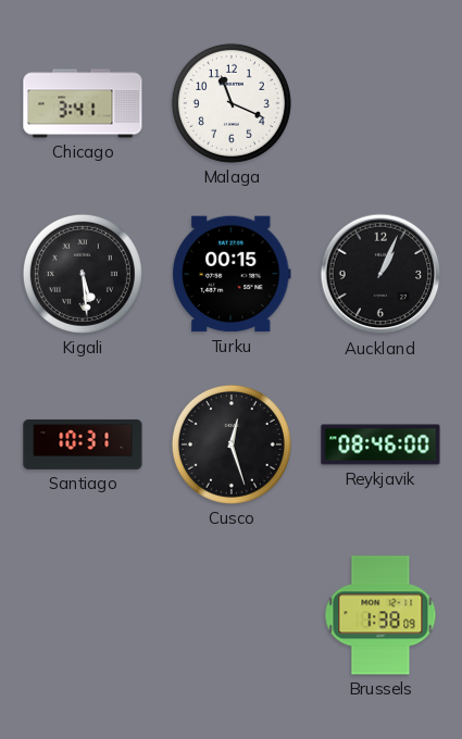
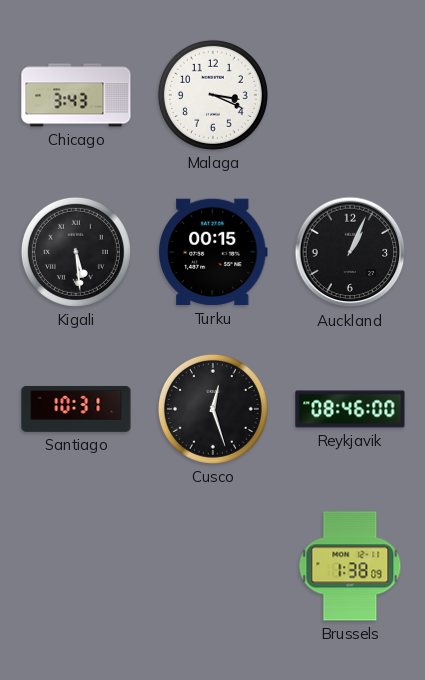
Chicago: 3:41 -> 3:43 (76, 95)
Malaga: 11:19 -> 3:19 (213, 95)
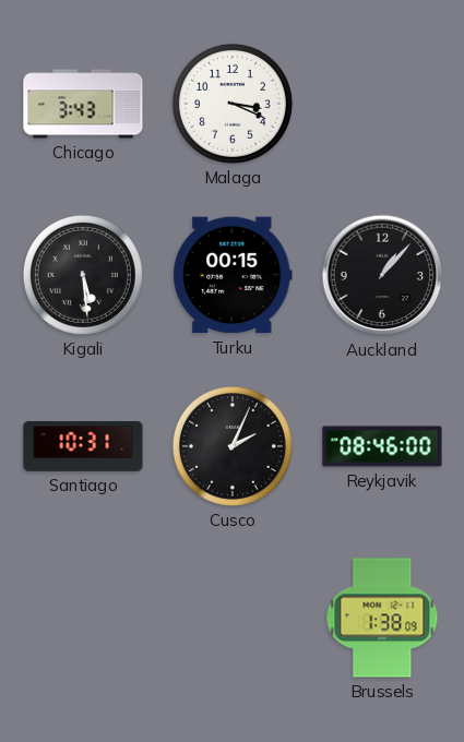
Auckland: 1:04 -> 1:07 (382, 275)
Cusco: 12:27 -> 2:04 (233, 446)
